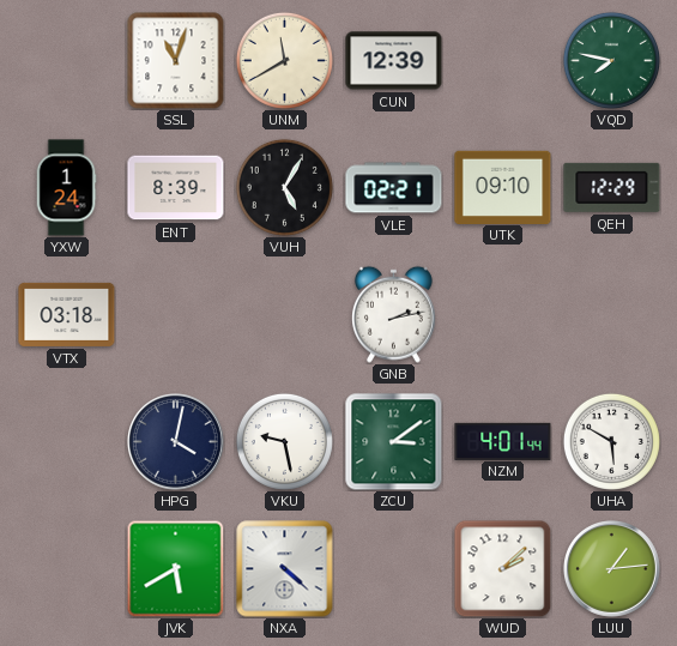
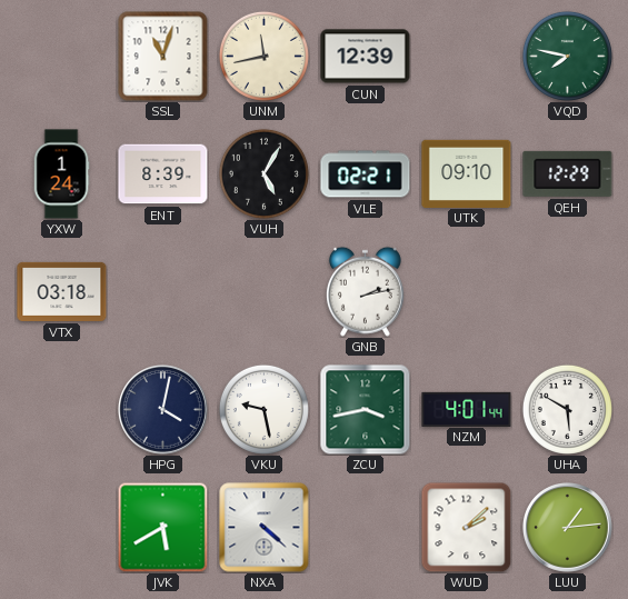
UNM: 11:40 -> 11:43 (263, 56)
ZCU: 3:09 -> 3:43 (366, 410)
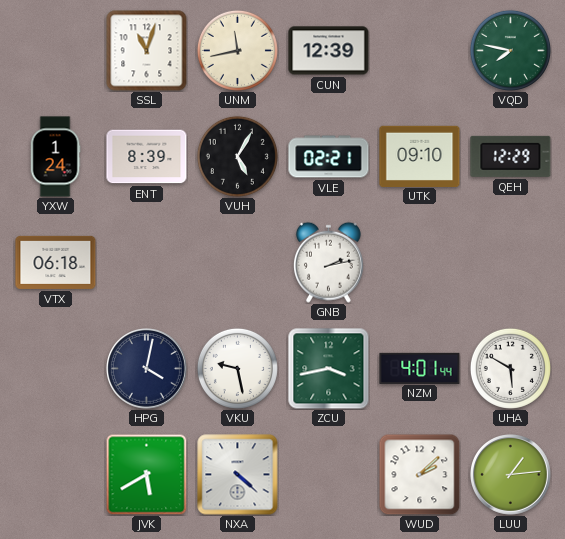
VTX: 03:18 -> 06:18 (56, 262)
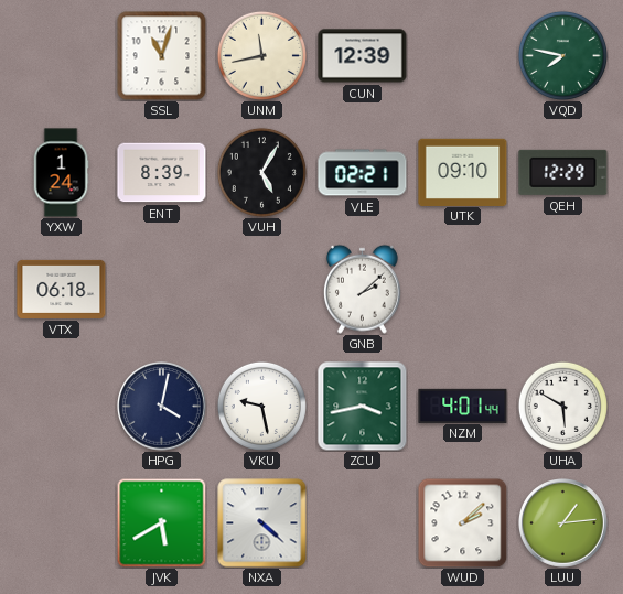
GNB: 2:13 -> 2:08 (362, 289)
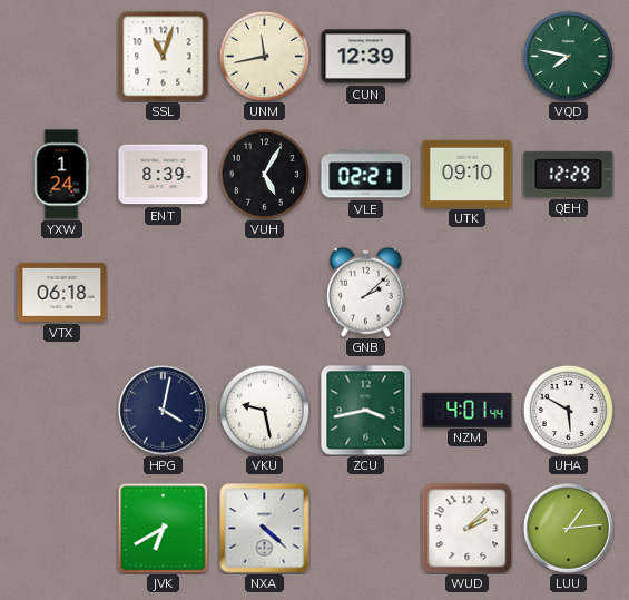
JVK: 5:40 -> 6:40 (163, 528)
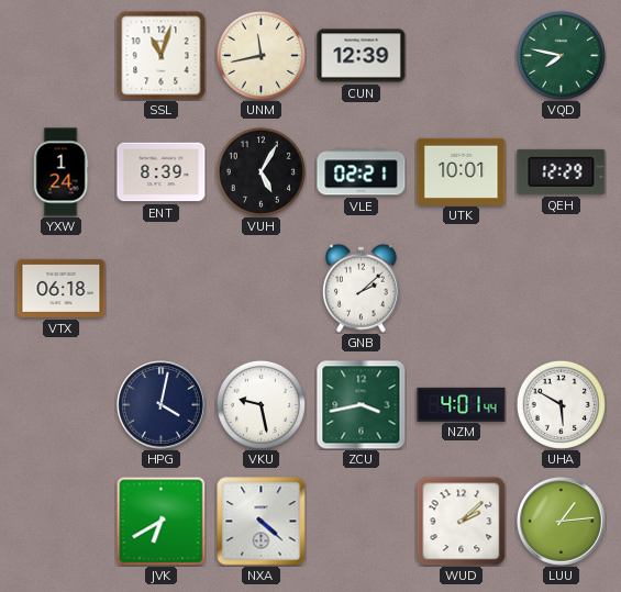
UTK: 09:10 -> 10:01 (462, 171)
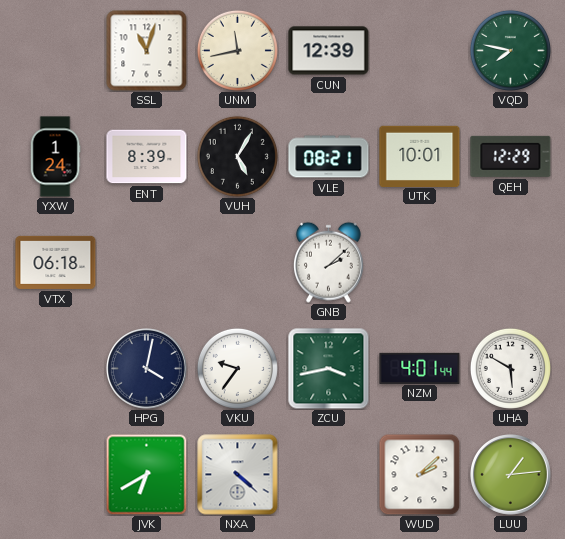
VLE: 02:21 -> 08:21 (329, 157)
VKU: 9:28 -> 9:36 (237, 368)
